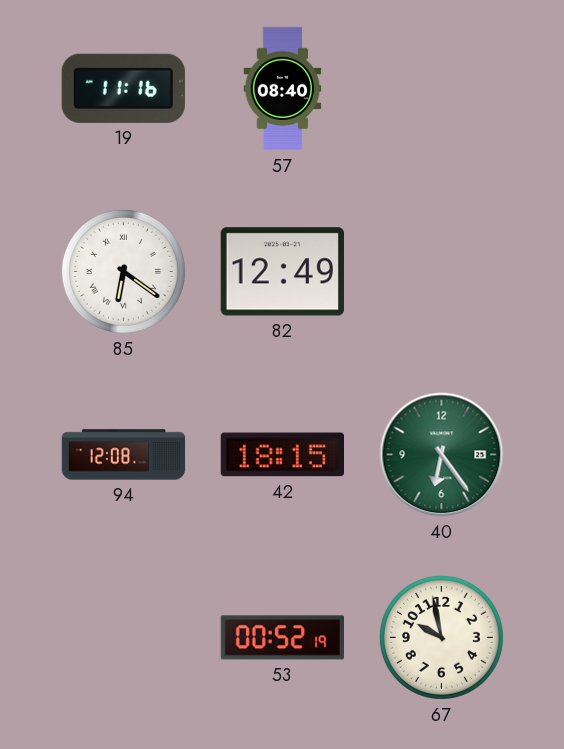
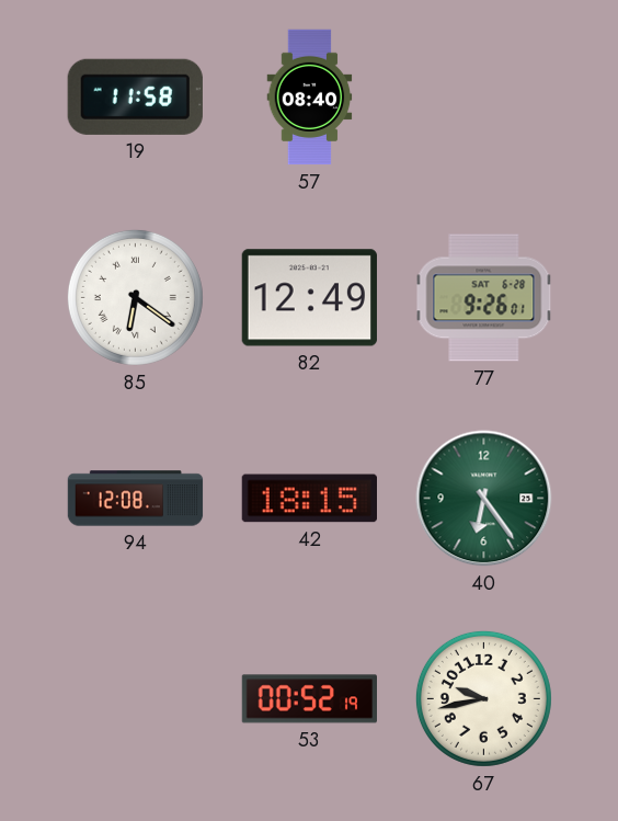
19: 11:16 -> 11:58 (135, 96)
77: none -> 9:26 (484, 298)
67: 9:58 -> 9:43 (483, 698)
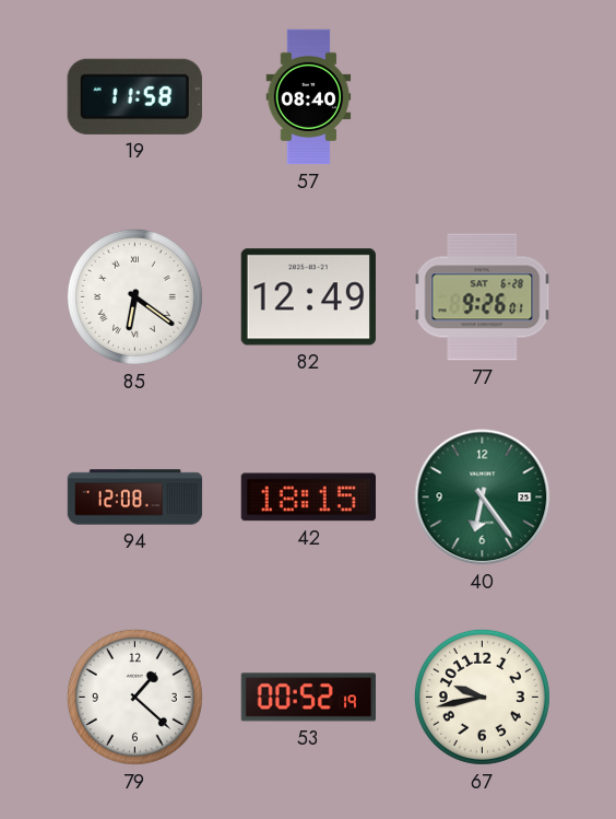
79: none -> 1:22 (134, 697)
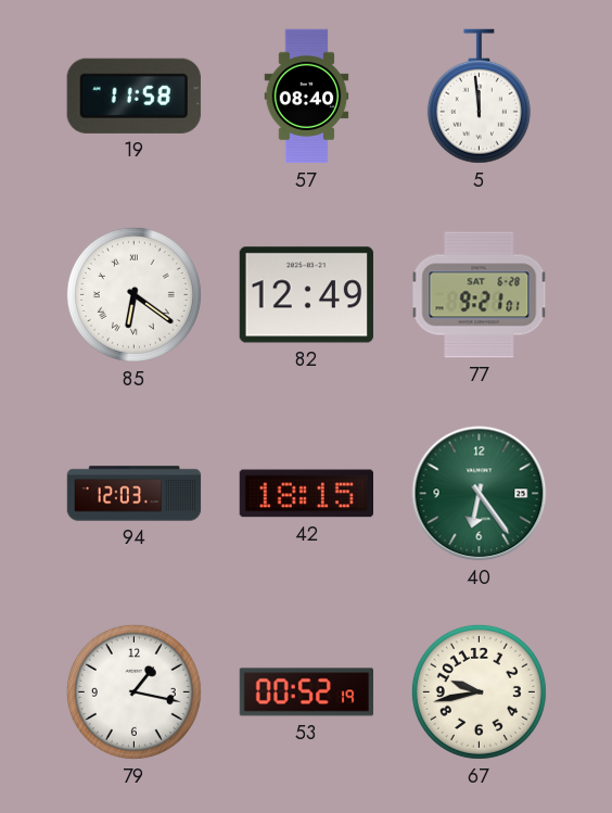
5: none -> 11:59 (479, 97)
77: 9:26 -> 9:21 (480, 295)
94: 12:08 -> 12:03 (135, 494)
79: 1:22 -> 1:17 (133, 691)
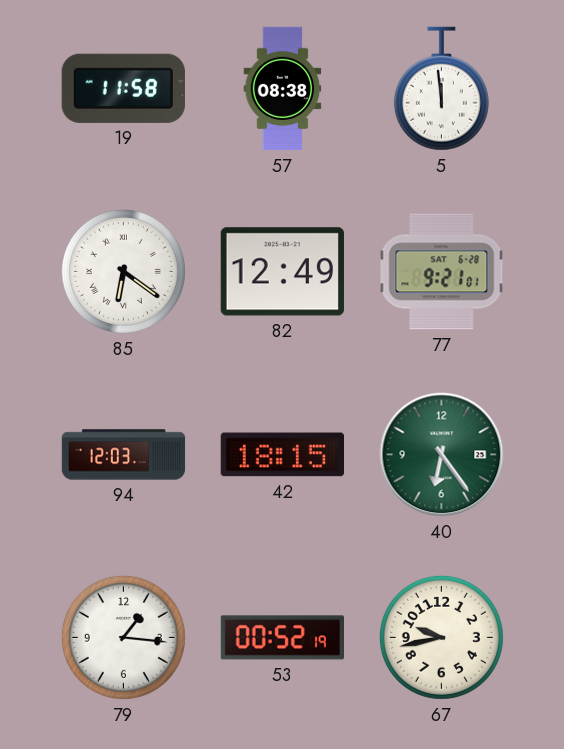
57: 08:40 -> 08:38 (283, 89)
79: 1:17 -> 1:16 (123, 637)
